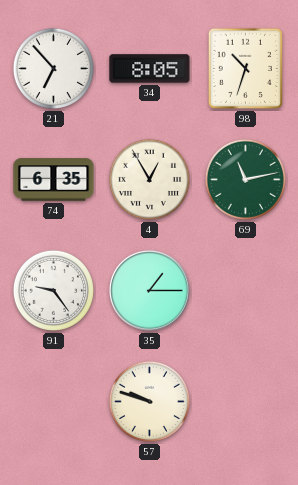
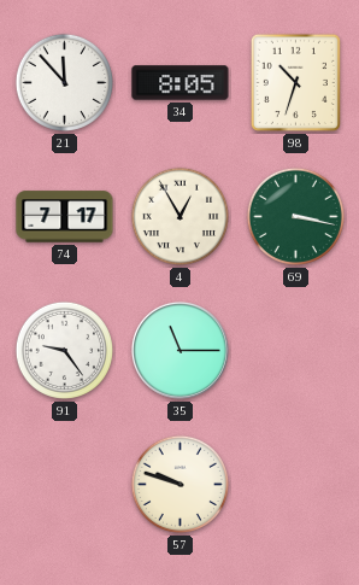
21: 6:53 -> 11:53 (64, 82)
74: 6:35 -> 7:17 (65, 217)
69: 11:13 -> 3:17 (295, 216)
35: 1:15 -> 11:15 (179, 350)
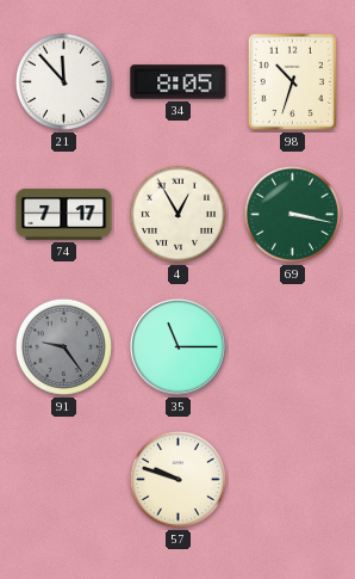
91 dial: white -> grey (63, 346)
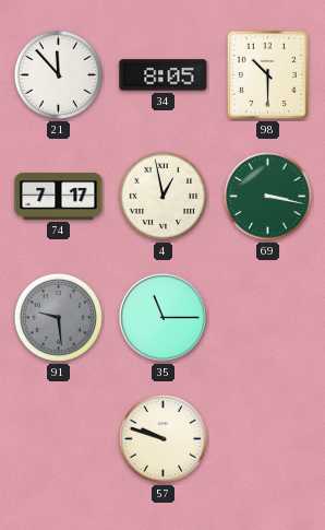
98: 10:33 -> 10:30 (267, 74)
4: 12:55 -> 12:58 (162, 196)
91: 9:24 -> 9:29 (58, 317)
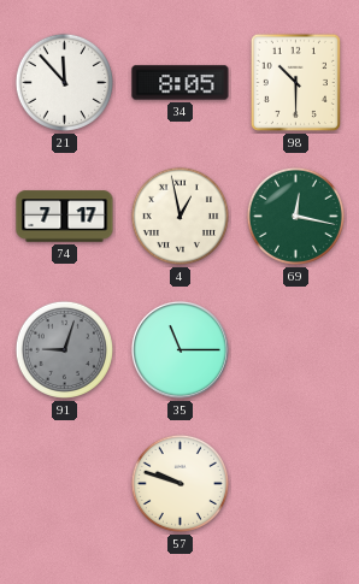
69: 3:17 -> 12:17 (295, 216)
91: 9:29 -> 9:03 (64, 349)
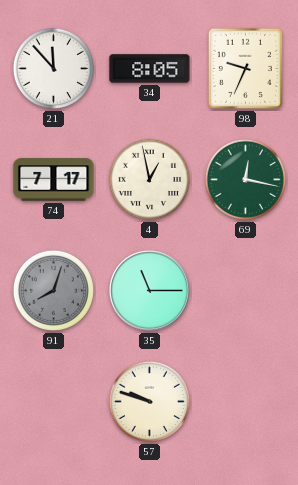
98: 10:30 -> 9:34 (245, 68)
91: 9:03 -> 8:03 (53, 290)
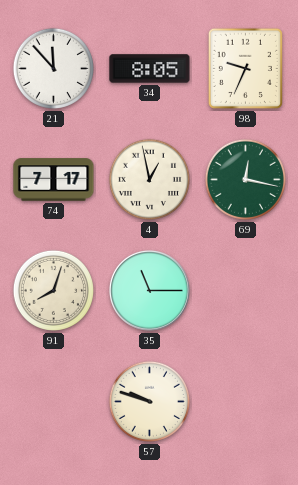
91 dial: grey -> cream (53, 290)
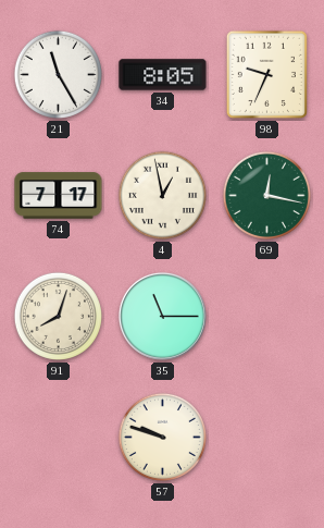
21: 11:53 -> 11:25 (58, 74)
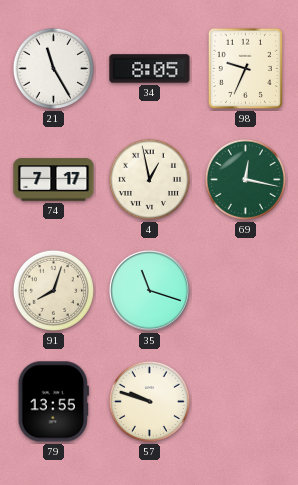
35: 11:15 -> 11:18 (149, 290)
79: none -> 13:55 (53, 402)
